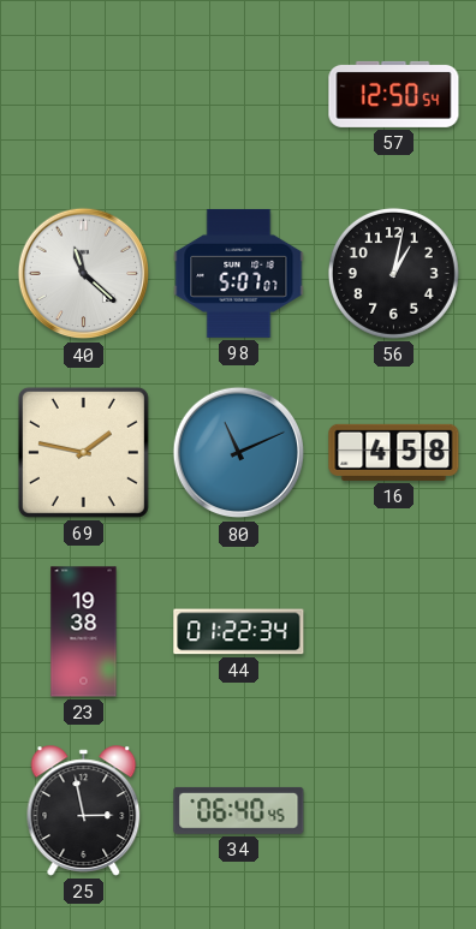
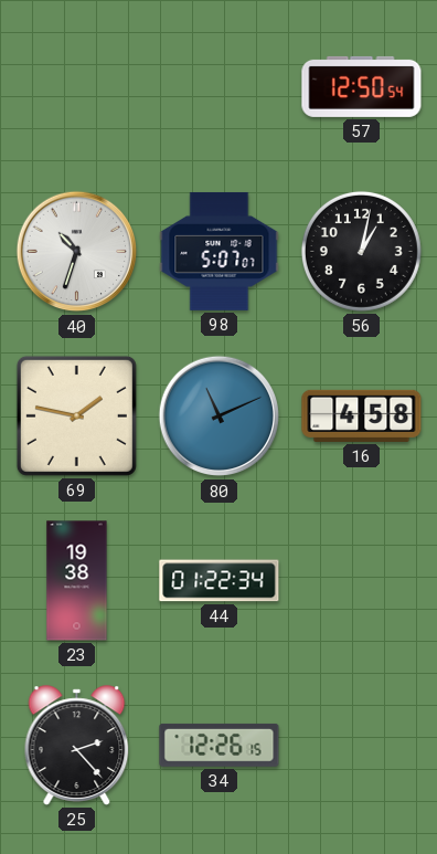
40: 11:22 -> 10:33 (77, 252)
25: 2:58 -> 2:23 (77, 746)
34: 06:40 -> 12:26 (220, 745)
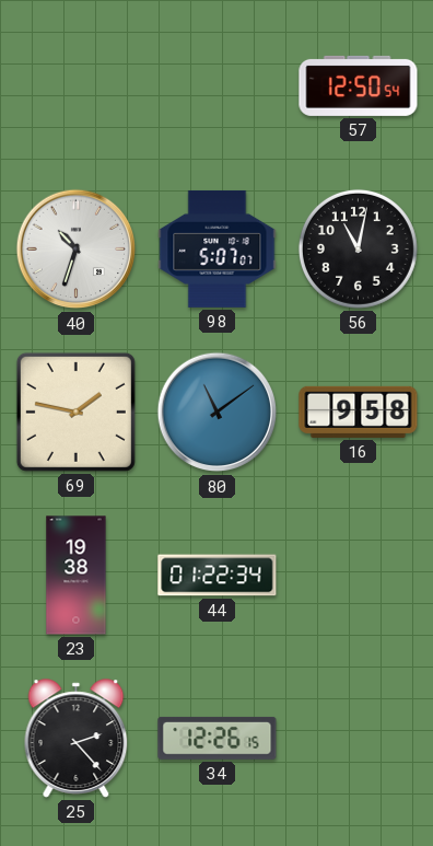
56: 1:02 -> 11:02 (358, 248)
80: 11:11 -> 11:09 (218, 413)
16: 4:58 -> 9:58 (359, 412)
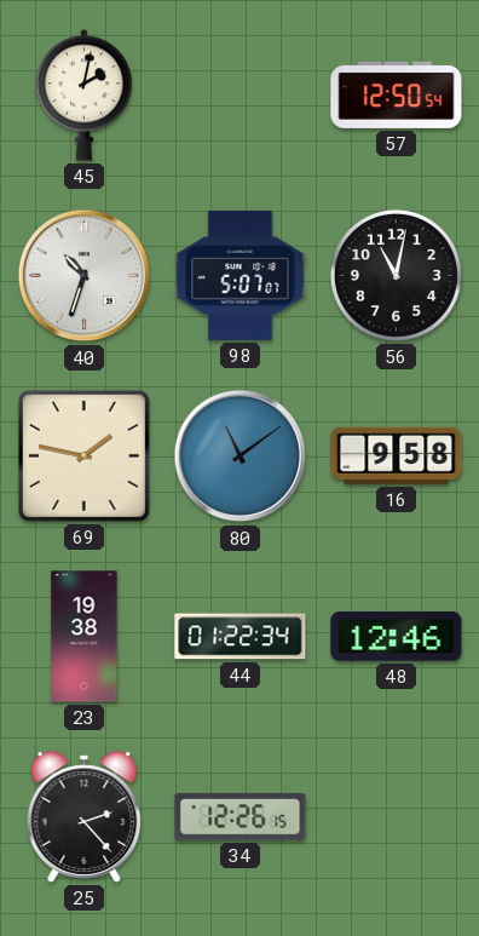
45: none -> 2:02 (85, 96)
48: none -> 12:46 (397, 636)
